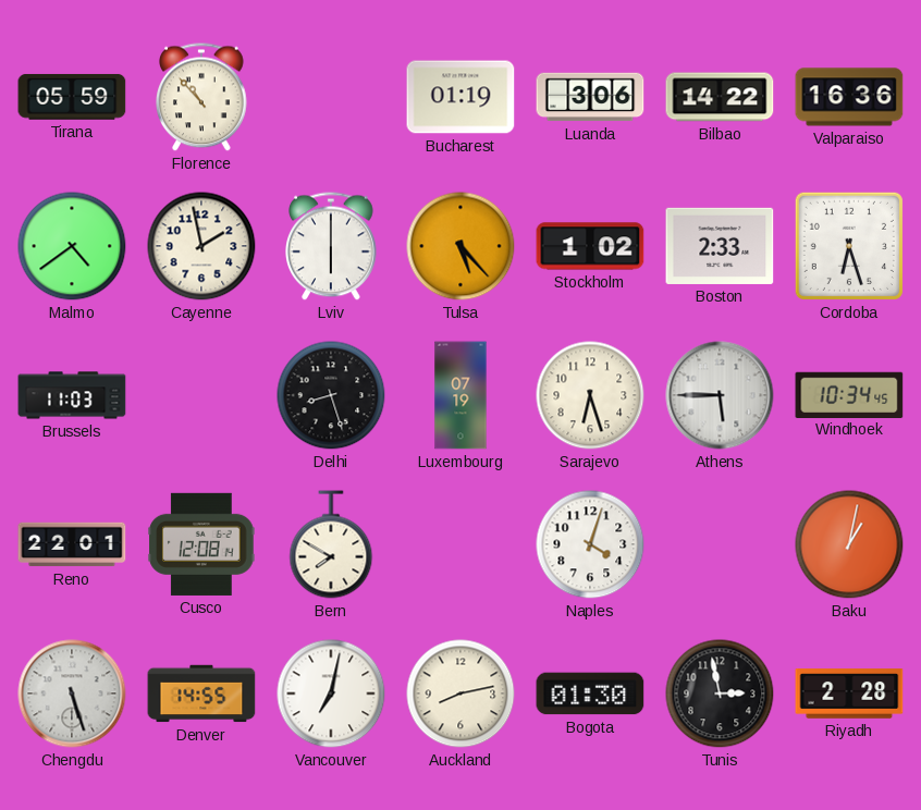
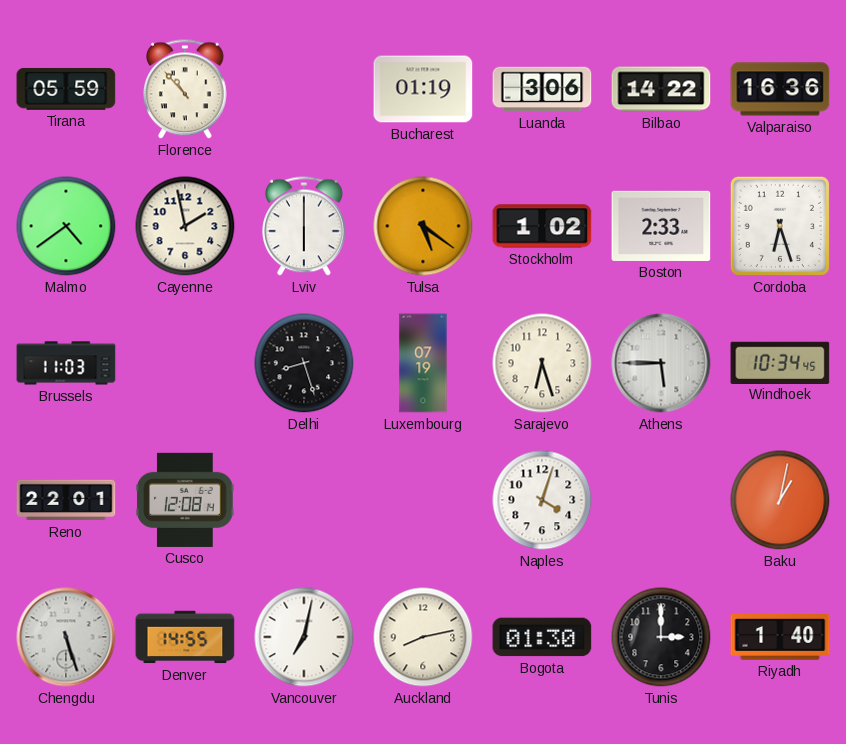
Tulsa: 5:23 -> 5:21 (423, 226)
Bern: 7:50 -> none (331, 544)
Tunis: 2:58 -> 3:00 (661, 637)
Riyadh: 2:28 -> 1:40 (780, 637)
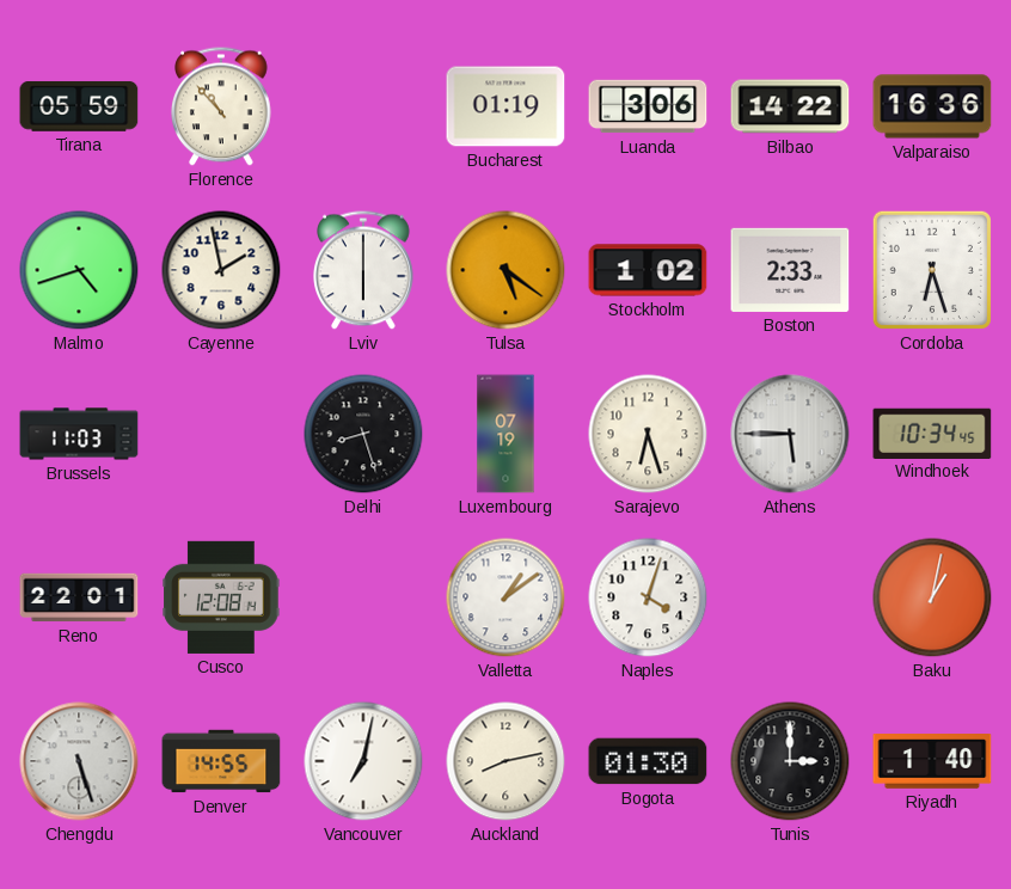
Malmo: 4:39 -> 4:42 (79, 270)
Valletta: none -> 1:09 (505, 597)
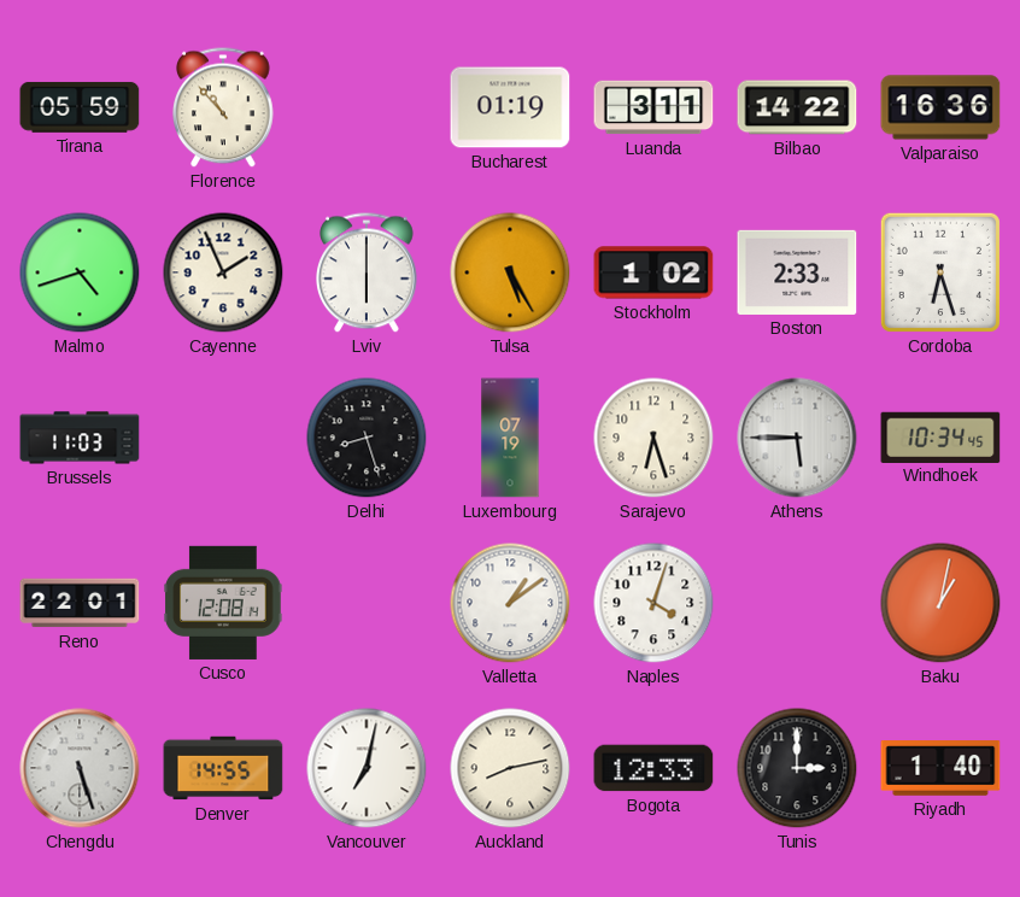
Luanda: 3:06 -> 3:11 (653, 107)
Cayenne: 1:58 -> 1:56 (223, 272)
Tulsa: 5:21 -> 5:25 (510, 272)
Bogota: 01:30 -> 12:33 (653, 768)
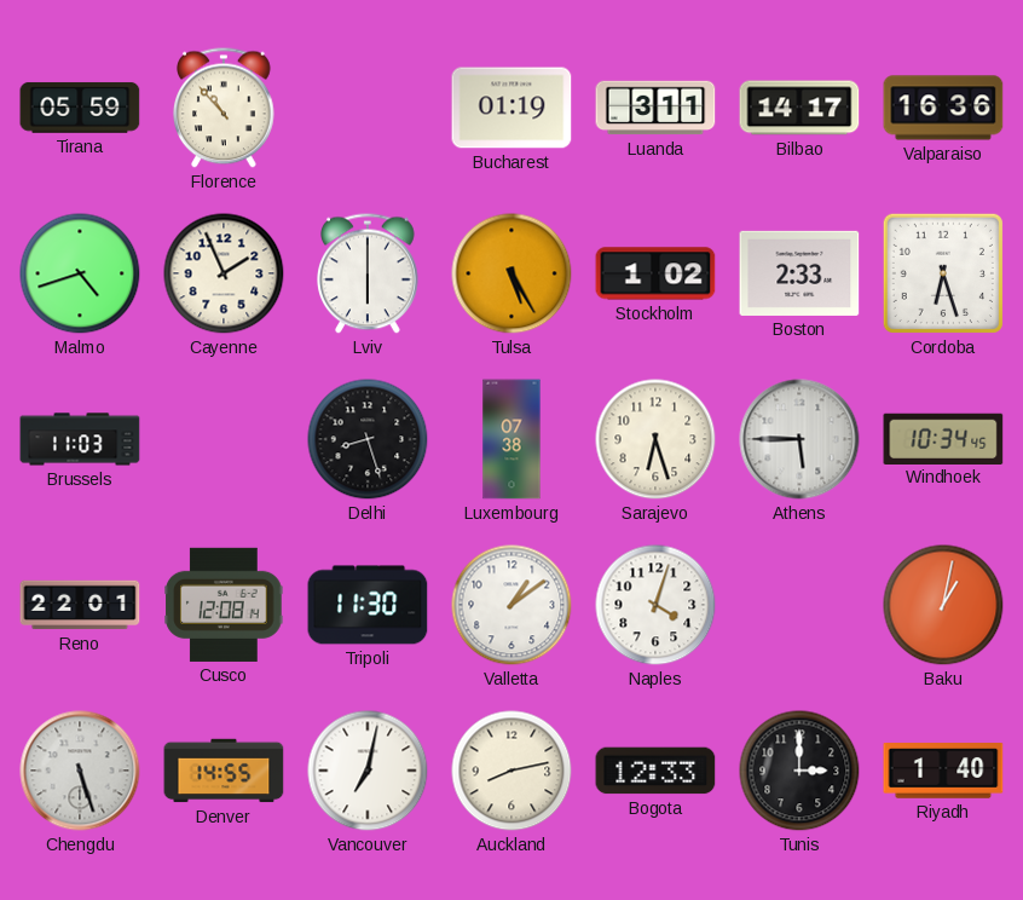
Bilbao: 14:22 -> 14:17 (799, 108)
Luxembourg: 07:19 -> 07:38 (511, 439)
Tripoli: none -> 11:30 (368, 605)
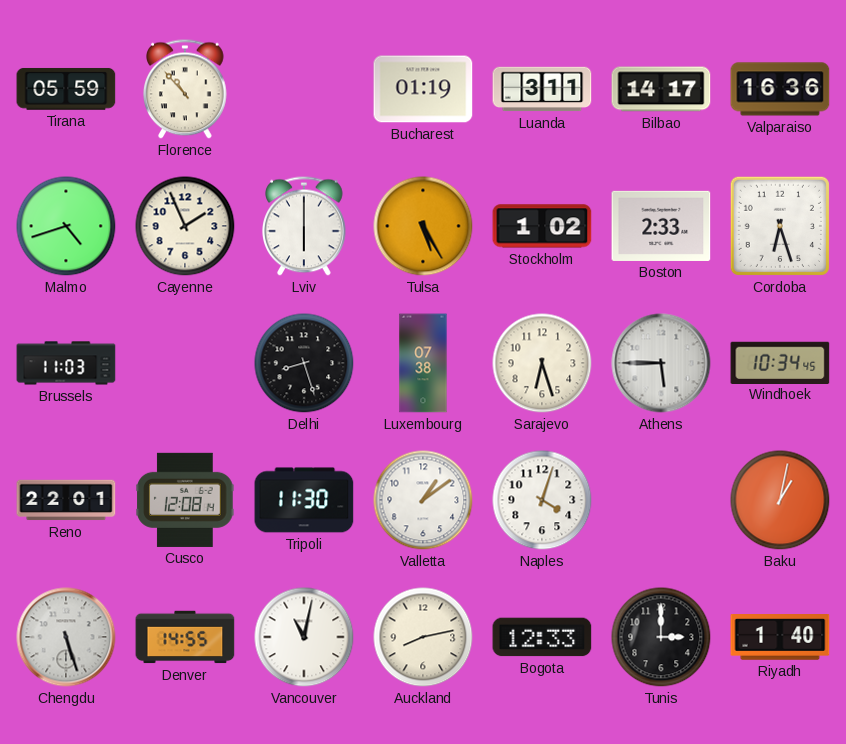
Vancouver: 7:02 -> 11:02 (304, 637)
